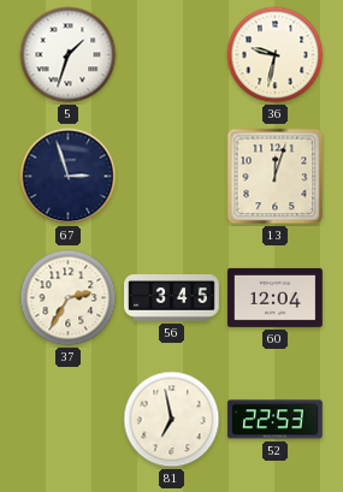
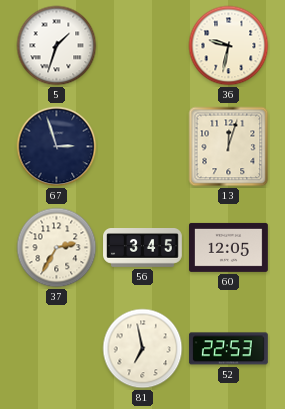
60: 12:04 -> 12:05 (229, 247)
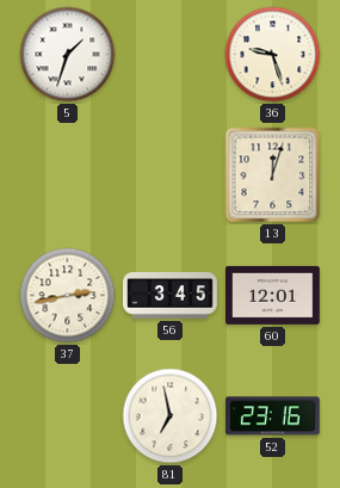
36: 9:32 -> 9:27 (273, 55)
67: 2:57 -> none (57, 147)
37: 2:35 -> 2:43 (68, 296)
60: 12:05 -> 12:01 (273, 295)
52: 22:53 -> 23:16 (273, 416)
